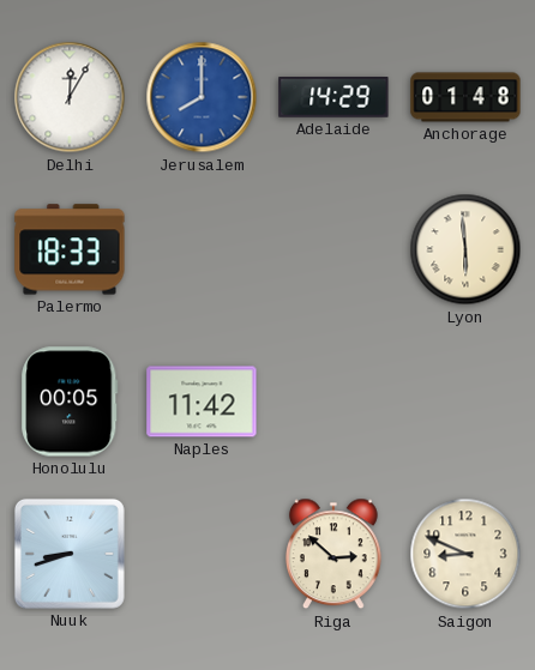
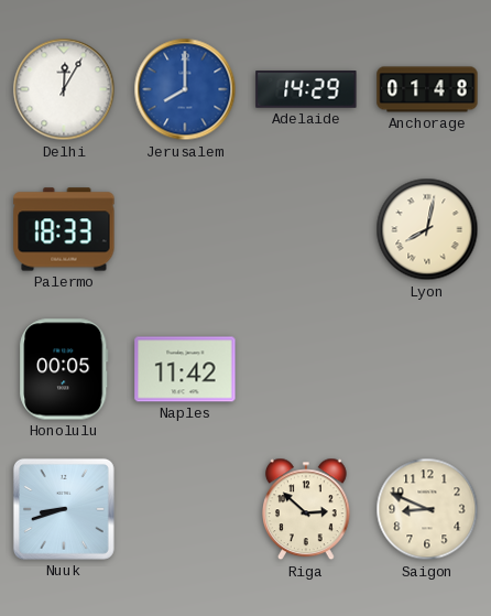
Lyon: 5:59 -> 8:02 (427, 229)
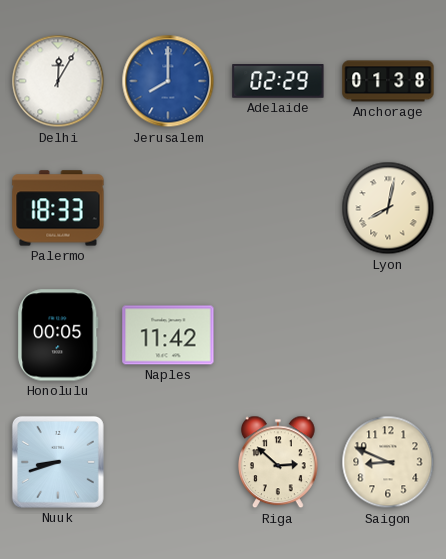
Adelaide: 14:29 -> 02:29 (278, 82)
Anchorage: 01:48 -> 01:38 (388, 81)
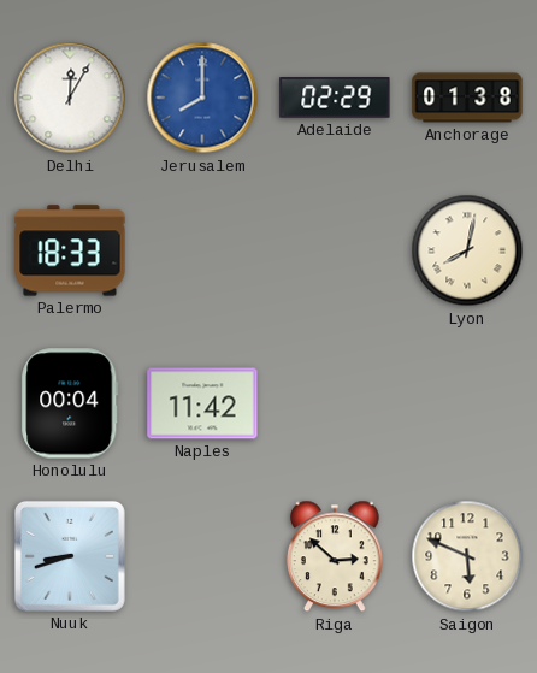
Honolulu: 00:05 -> 00:04 (70, 403)
Saigon: 8:49 -> 5:49 (467, 556)
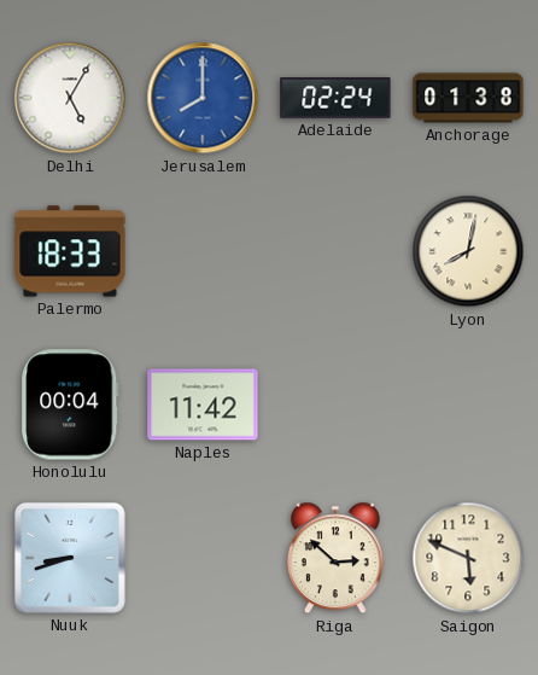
Delhi: 12:05 -> 5:05 (70, 98)
Adelaide: 02:29 -> 02:24 (335, 99)
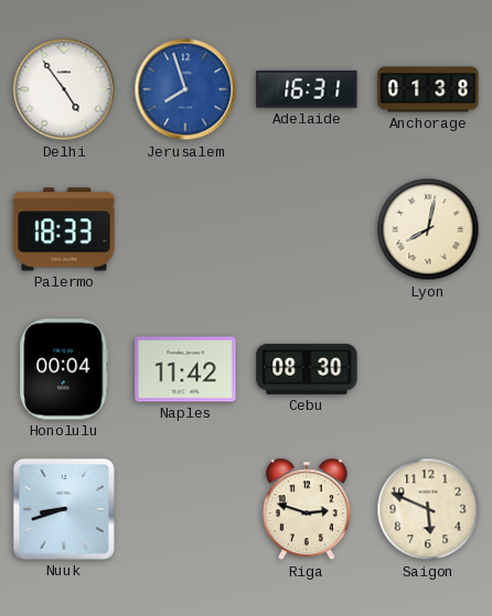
Delhi: 5:05 -> 4:54 (64, 89)
Jerusalem: 8:00 -> 7:57 (185, 89)
Adelaide: 02:24 -> 16:31 (307, 90)
Cebu: none -> 08:30 (307, 369)
Riga: 2:52 -> 2:48 (308, 509)
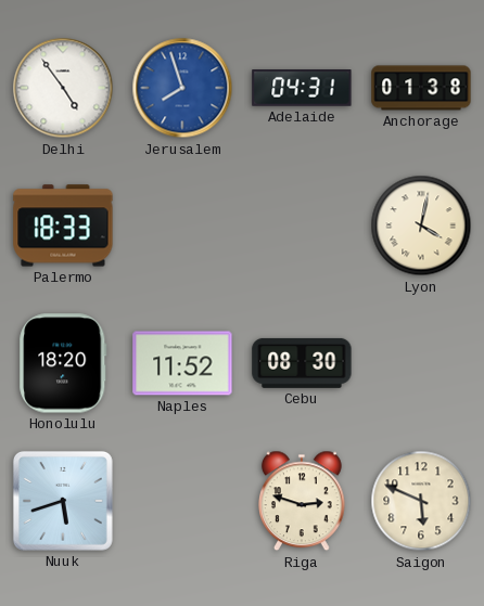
Adelaide: 16:31 -> 04:31 (302, 89)
Lyon: 8:02 -> 4:02 (421, 225)
Honolulu: 00:04 -> 18:20 (63, 363)
Naples: 11:42 -> 11:52 (182, 363)
Nuuk: 8:42 -> 5:42 (63, 501)
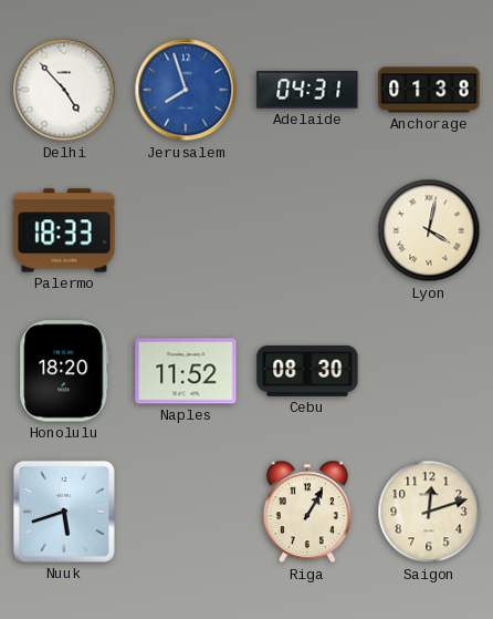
Delhi: 4:54 -> 4:53 (64, 90)
Riga: 2:48 -> 1:05 (308, 512)
Saigon: 5:49 -> 12:12 (429, 512)
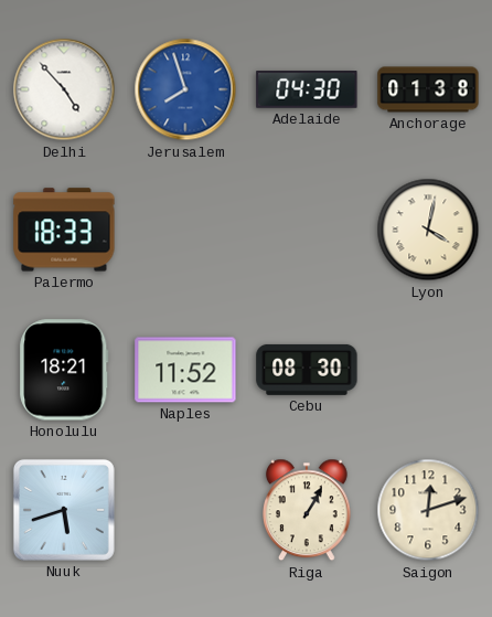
Adelaide: 04:31 -> 04:30 (307, 91)
Honolulu: 18:20 -> 18:21 (64, 370)
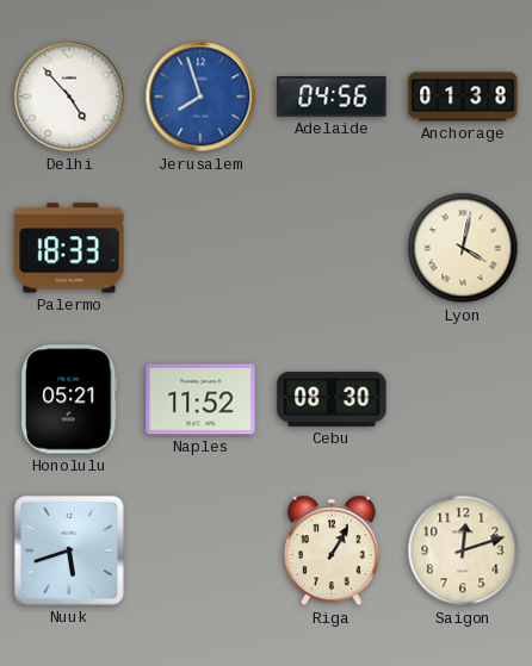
Adelaide: 04:30 -> 04:56 (332, 98)
Honolulu: 18:21 -> 05:21 (69, 399)
